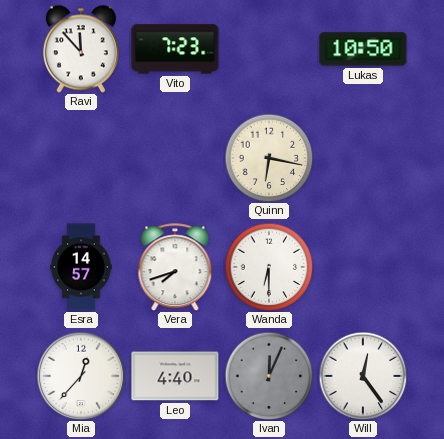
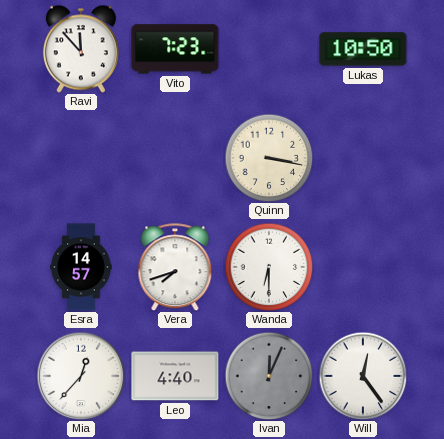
Quinn: 6:17 -> 3:17 (269, 158)
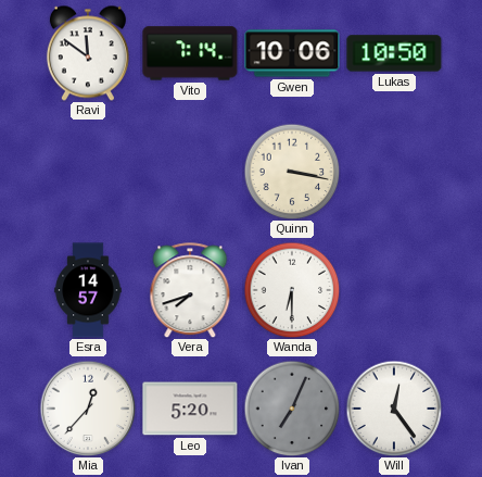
Ravi: 11:53 -> 11:51 (88, 53)
Vito: 7:23 -> 7:14 (190, 53)
Gwen: none -> 10:06 (292, 53)
Leo: 4:40 -> 5:20 (190, 409)
Ivan: 12:04 -> 7:04 (292, 409)
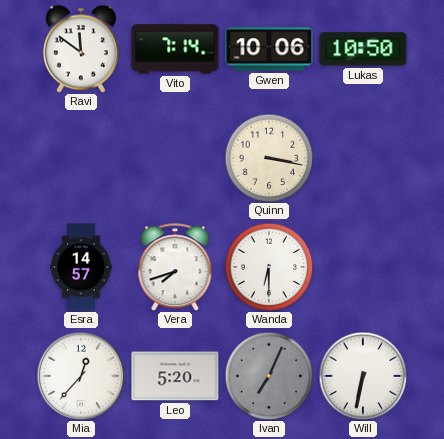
Will: 12:24 -> 6:32 (363, 376)
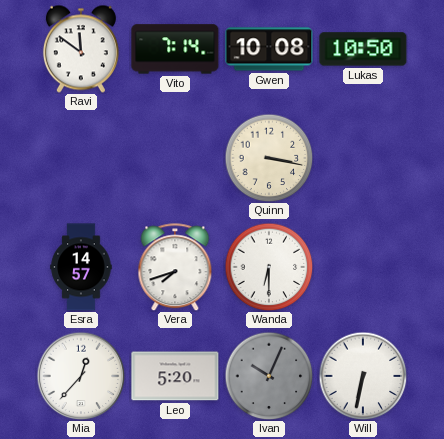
Gwen: 10:06 -> 10:08 (269, 49)
Ivan: 7:04 -> 10:04 (269, 376)
